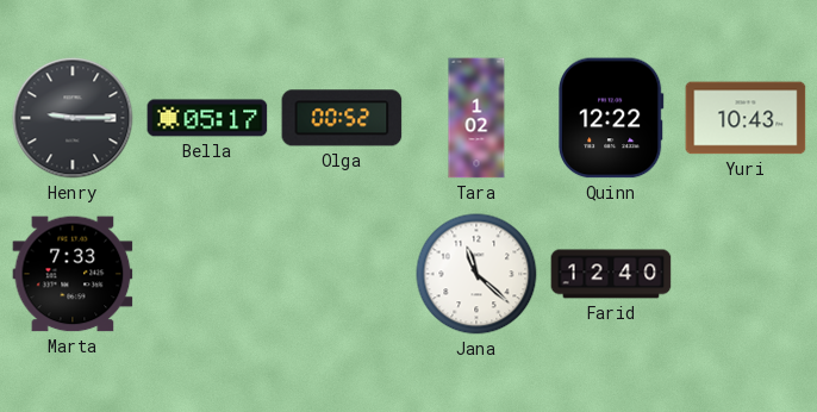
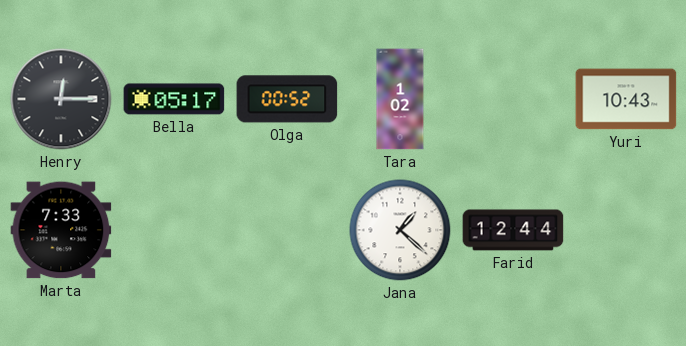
Henry: 9:15 -> 12:15 (61, 99)
Quinn: 12:22 -> none (611, 118)
Jana: 11:22 -> 1:22 (400, 230)
Farid: 12:40 -> 12:44 (513, 230)
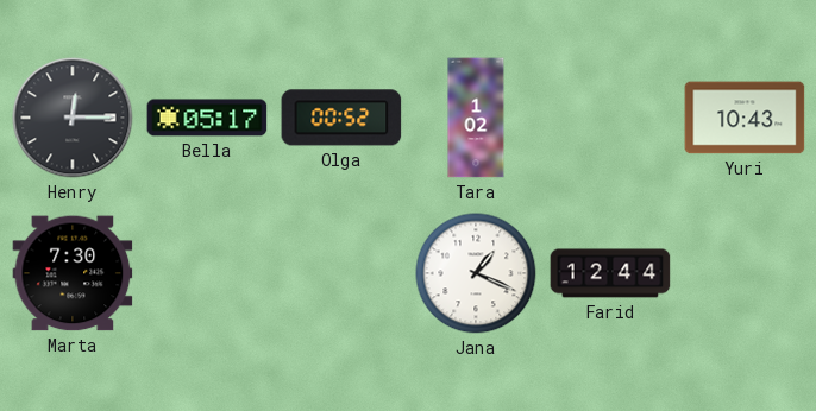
Marta: 7:33 -> 7:30 (73, 273)
Jana: 1:22 -> 1:19 (476, 273)
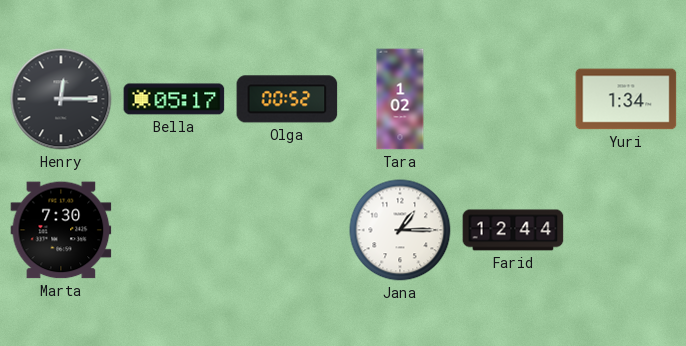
Yuri: 10:43 -> 1:34 (626, 99)
Jana: 1:19 -> 1:15 (400, 230)
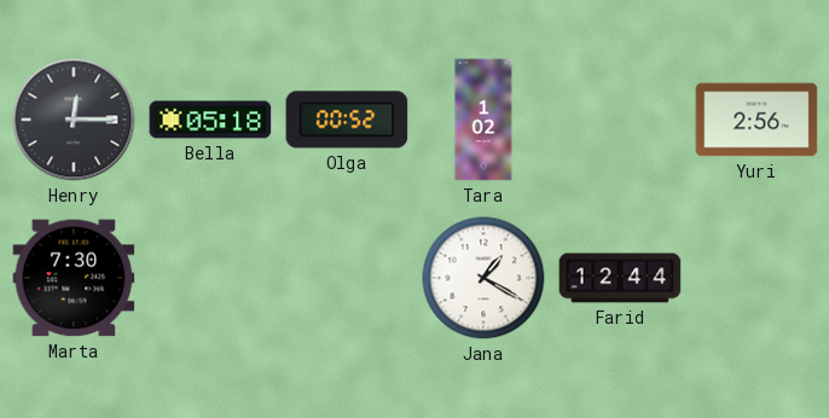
Bella: 05:17 -> 05:18 (210, 120)
Yuri: 1:34 -> 2:56 (756, 120)
Jana: 1:15 -> 1:20 (483, 278)
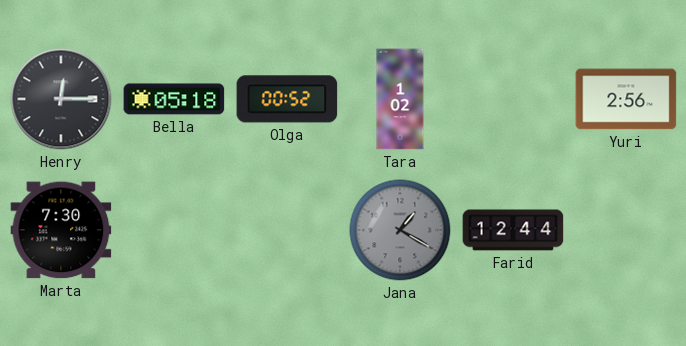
Jana dial: white -> grey (400, 230)
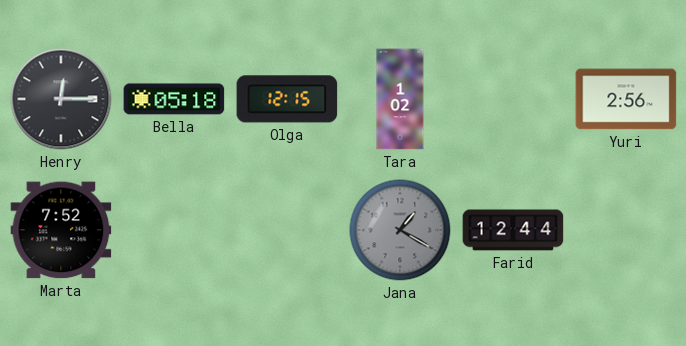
Olga: 00:52 -> 12:15 (287, 99)
Marta: 7:30 -> 7:52 (61, 230)
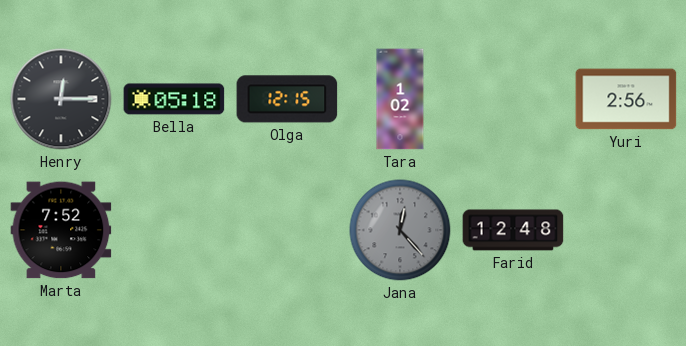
Jana: 1:20 -> 12:23 (400, 230)
Farid: 12:44 -> 12:48 (513, 230)
